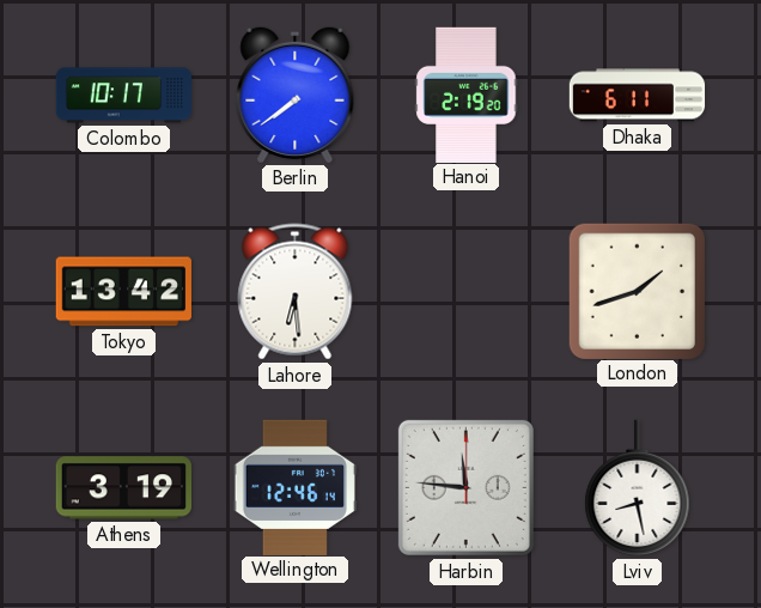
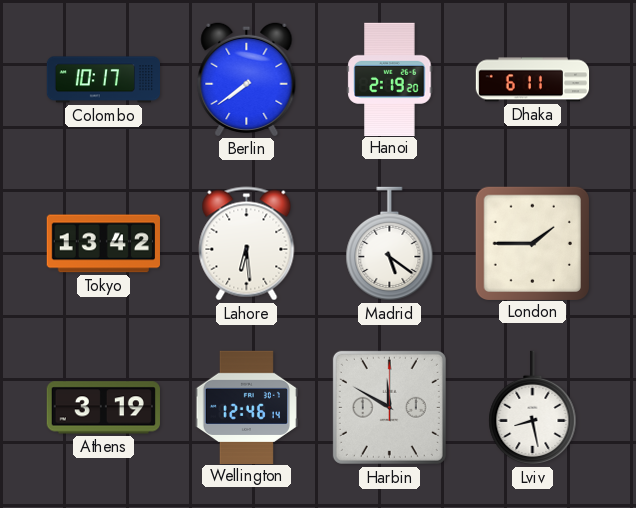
Madrid: none -> 5:21 (390, 244)
London: 1:42 -> 1:45 (532, 243)
Harbin: 11:46 -> 11:50 (389, 407)
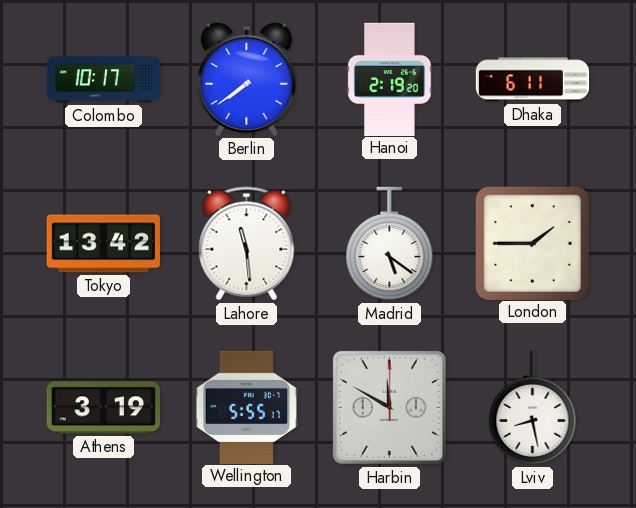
Lahore: 6:29 -> 11:29 (247, 244)
Wellington: 12:46 -> 5:55 (246, 407)
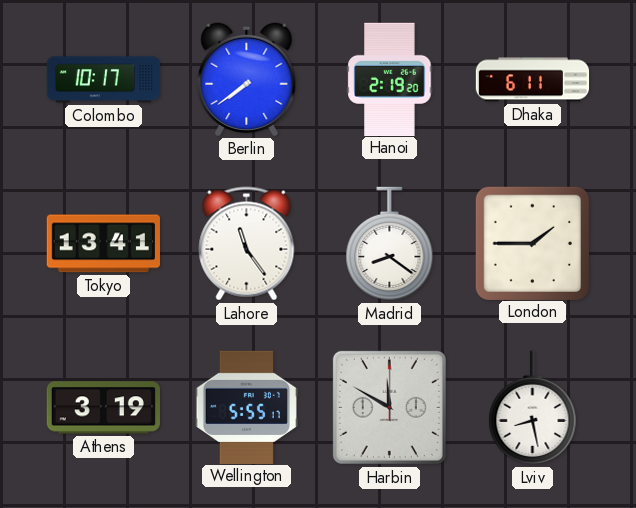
Tokyo: 13:42 -> 13:41 (103, 244)
Lahore: 11:29 -> 11:24 (247, 244)
Madrid: 5:21 -> 8:21 (390, 244)
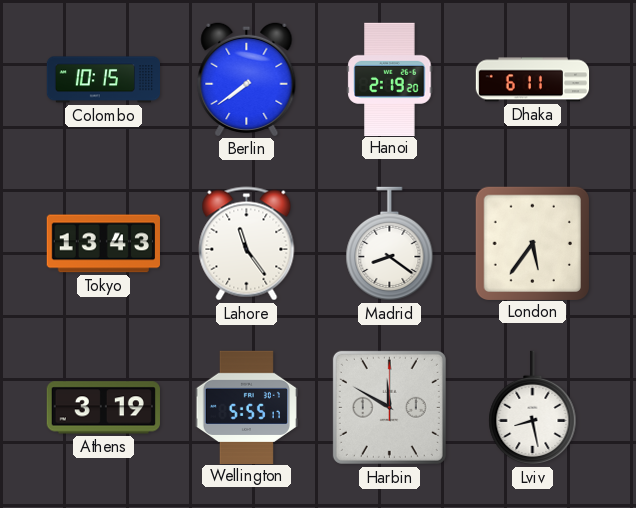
Colombo: 10:17 -> 10:15 (103, 80)
Tokyo: 13:41 -> 13:43 (103, 244)
London: 1:45 -> 5:36 (532, 243)
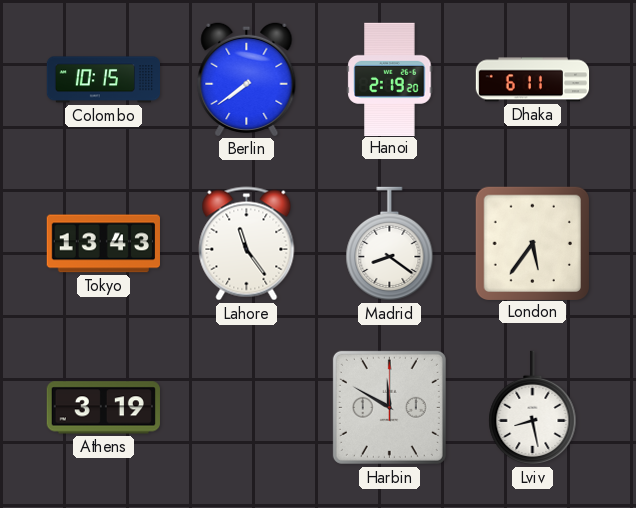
Wellington: 5:55 -> none (246, 407)
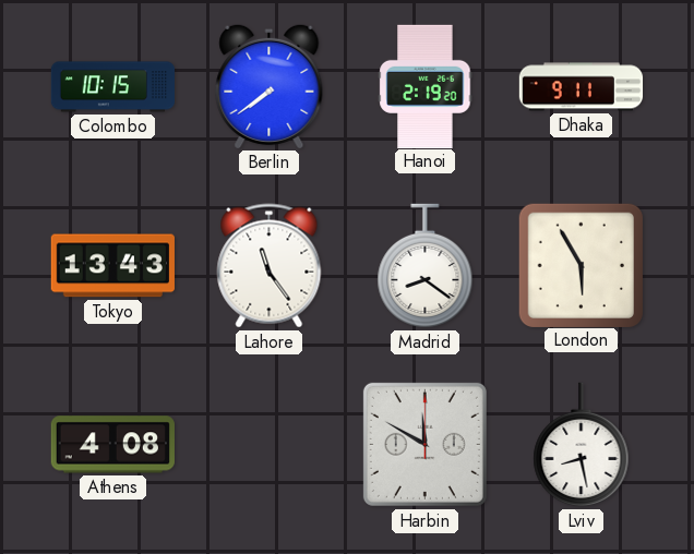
Dhaka: 6:11 -> 9:11 (582, 87)
London: 5:36 -> 5:55 (581, 265)
Athens: 3:19 -> 4:08 (112, 445)
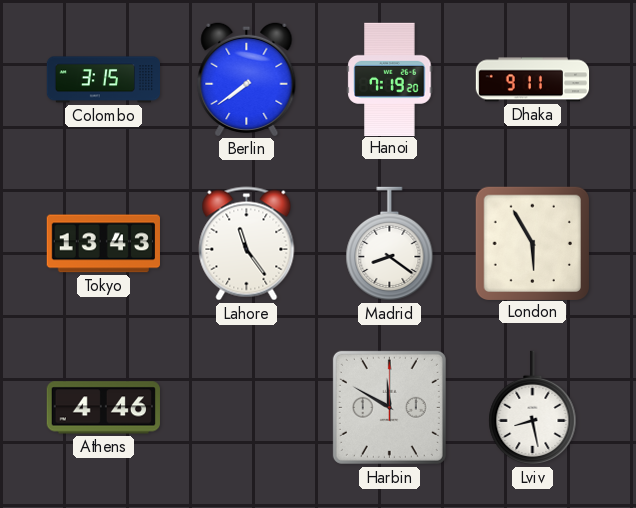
Colombo: 10:15 -> 3:15 (103, 80)
Hanoi: 2:19 -> 7:19 (390, 79)
Athens: 4:08 -> 4:46 (103, 408)
